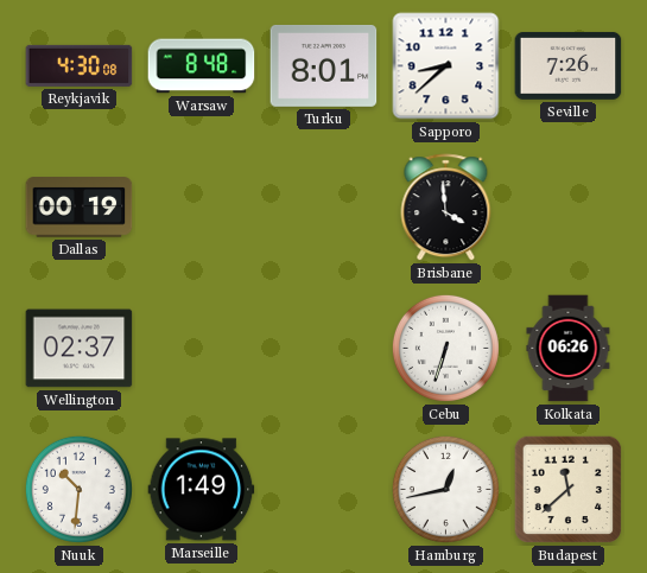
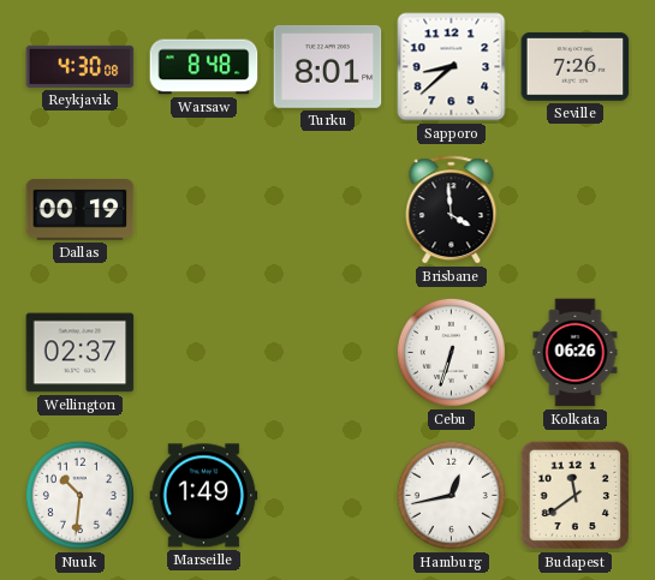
Budapest: 11:38 -> 11:39 (576, 496)
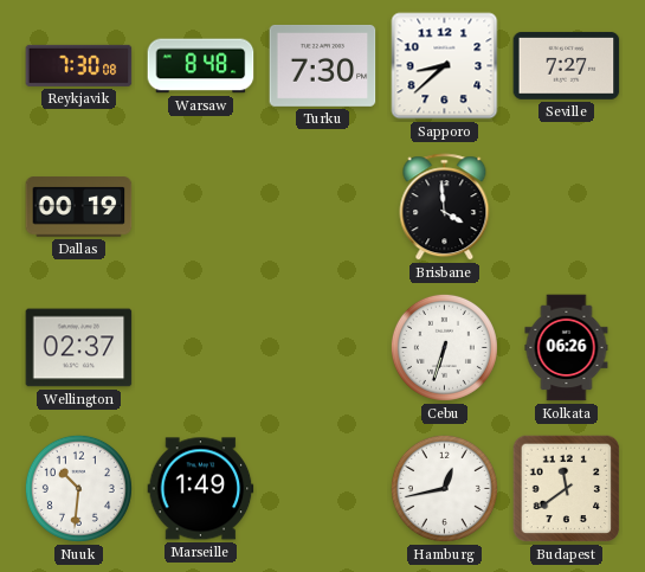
Reykjavik: 4:30 -> 7:30 (79, 65)
Turku: 8:01 -> 7:30 (323, 65)
Seville: 7:26 -> 7:27 (567, 65)
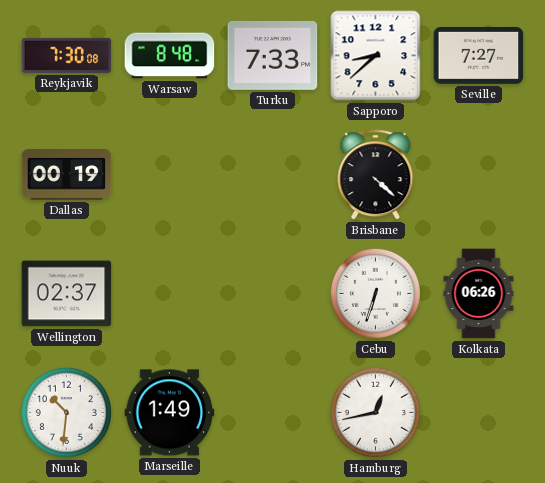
Turku: 7:30 -> 7:33 (273, 55)
Brisbane: 3:59 -> 4:22 (376, 175)
Budapest: 11:39 -> none (567, 489)
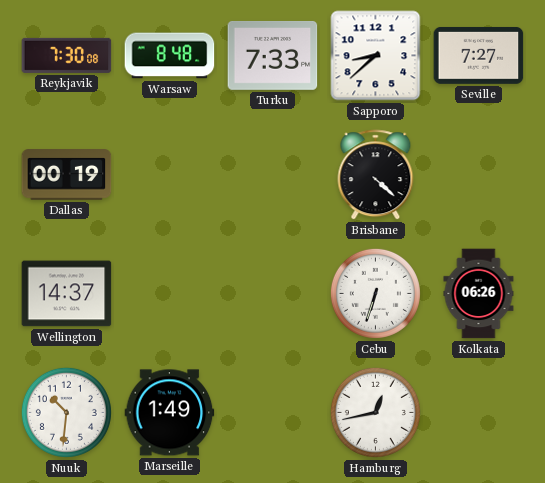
Wellington: 02:37 -> 14:37 (67, 294)
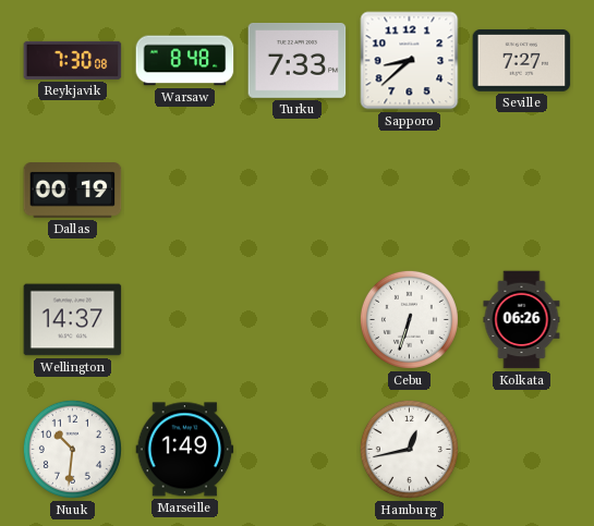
Brisbane: 4:22 -> none (376, 175)
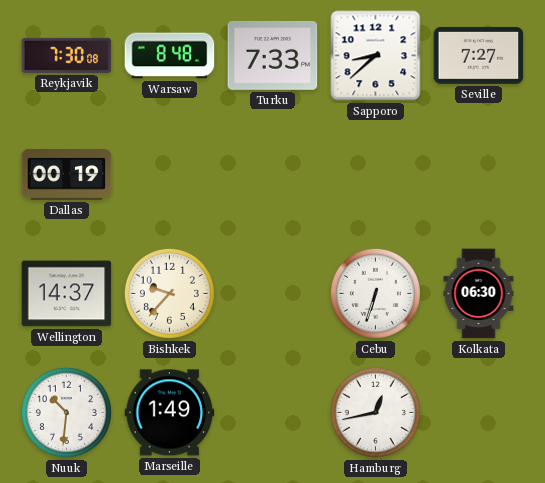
Bishkek: none -> 9:37 (169, 293)
Kolkata: 06:26 -> 06:30 (479, 294)
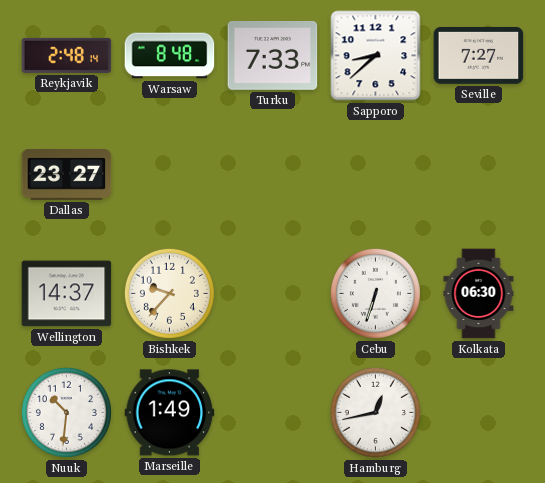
Reykjavik: 7:30 -> 2:48 (67, 55)
Dallas: 00:19 -> 23:27 (67, 175)
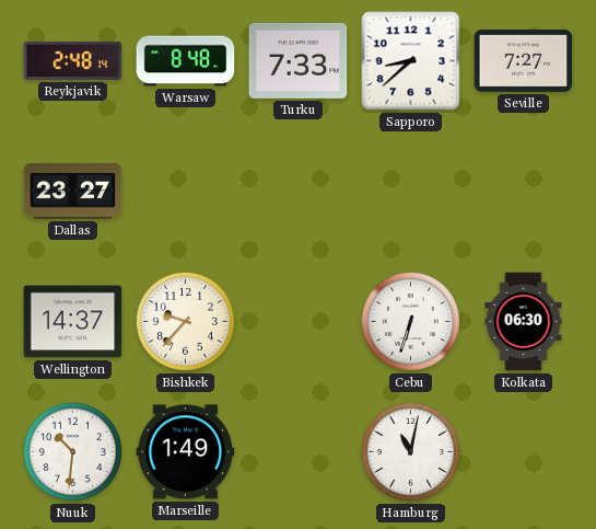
Hamburg: 12:43 -> 11:02 (410, 451)
